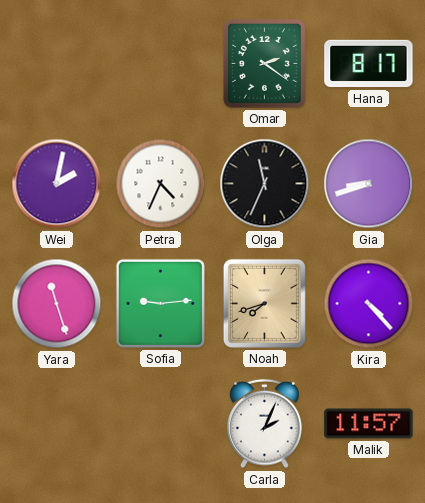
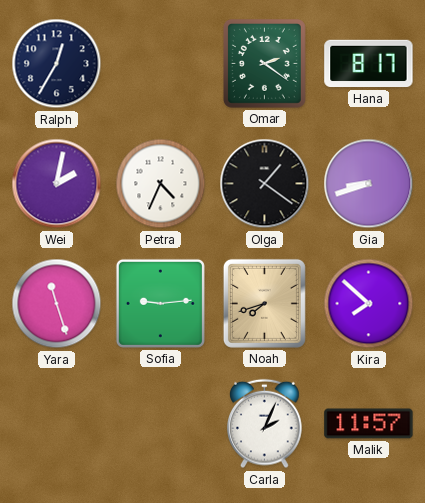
Ralph: none -> 12:35 (57, 64)
Olga: 11:34 -> 1:21 (265, 184)
Kira: 4:23 -> 7:52 (369, 304)
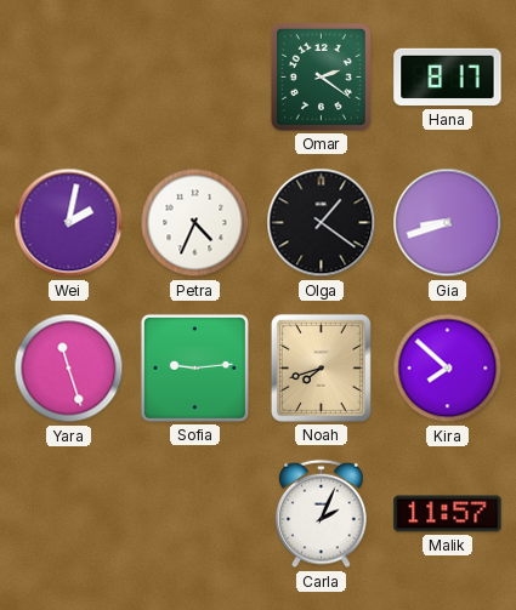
Ralph: 12:35 -> none (57, 64)
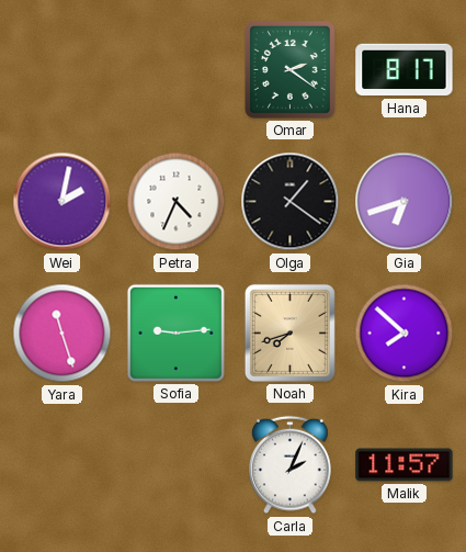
Gia: 8:42 -> 6:42 (405, 202)
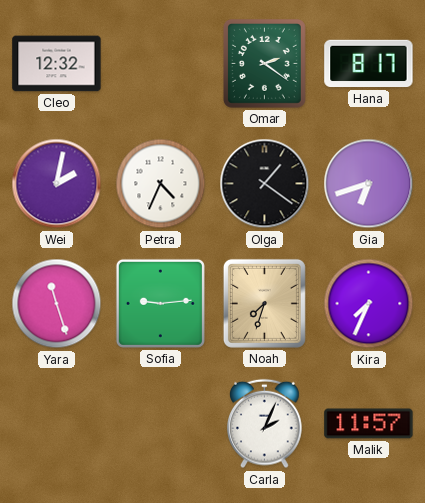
Cleo: none -> 12:32 (57, 64)
Noah: 7:42 -> 7:33 (264, 303)
Kira: 7:52 -> 7:34 (369, 304)
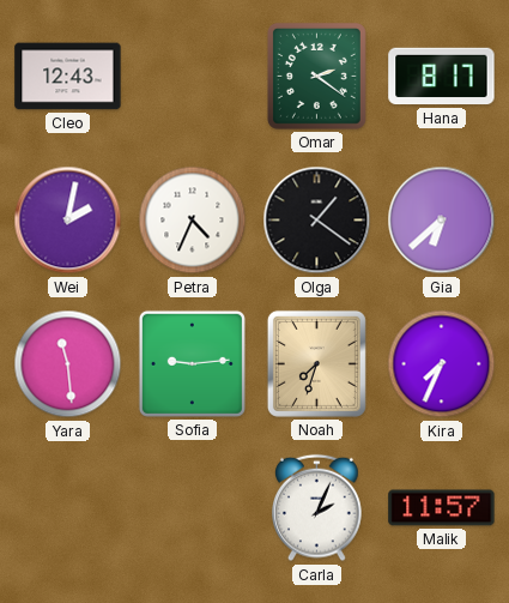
Cleo: 12:32 -> 12:43 (68, 77)
Gia: 6:42 -> 6:38 (442, 221)
Yara: 11:27 -> 11:29 (68, 364)
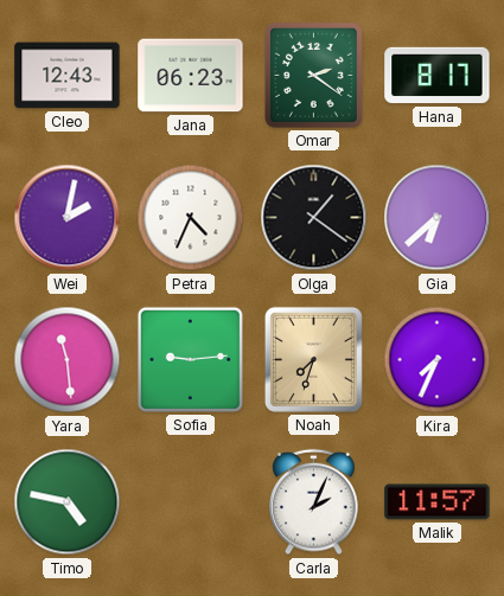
Jana: none -> 06:23 (191, 76)
Timo: none -> 4:47 (68, 502)
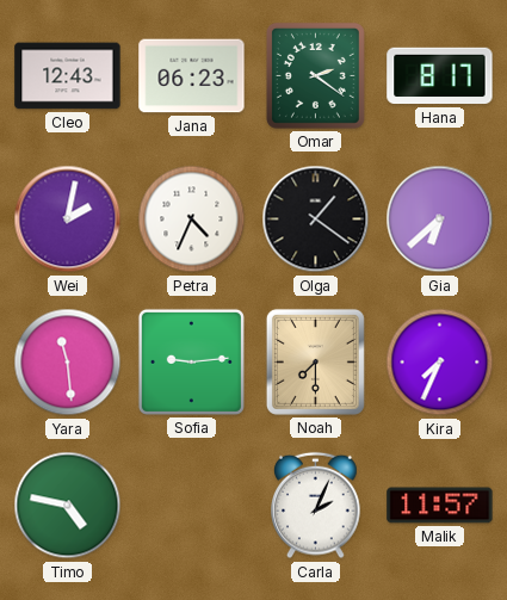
Noah: 7:33 -> 7:30 (315, 361)
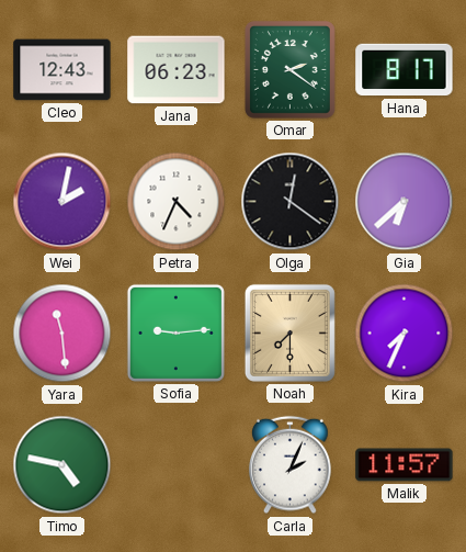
Olga: 1:21 -> 12:21 (291, 202)
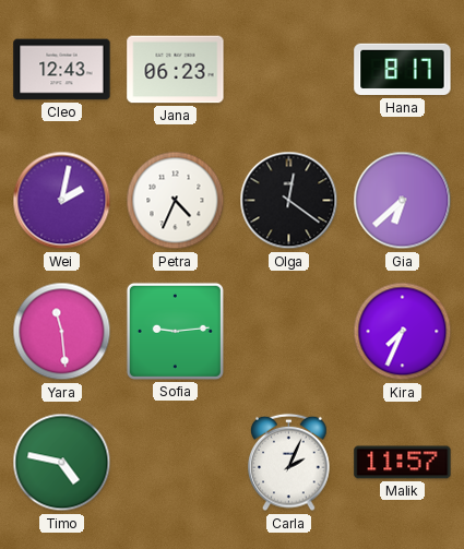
Omar: 2:21 -> none (289, 69)
Noah: 7:30 -> none (289, 333)
